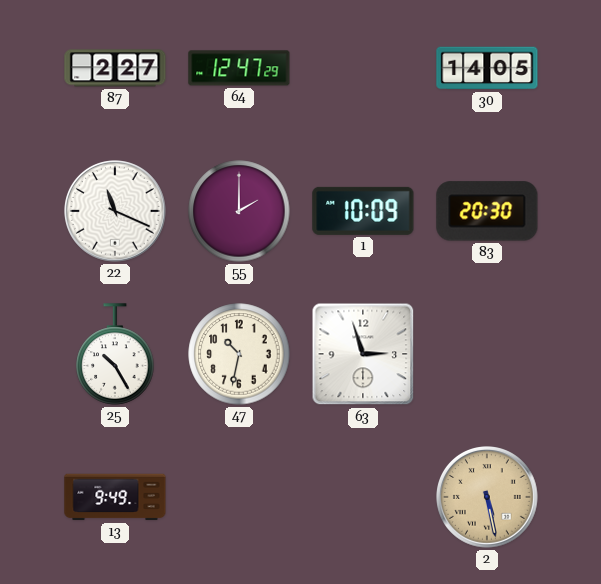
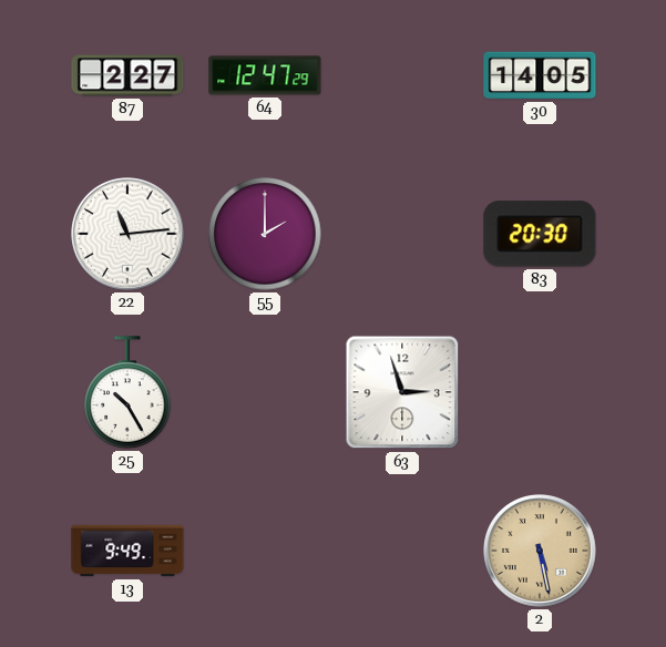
22: 11:19 -> 11:14 (129, 235)
1: 10:09 -> none (363, 211)
47: 10:32 -> none (239, 354)
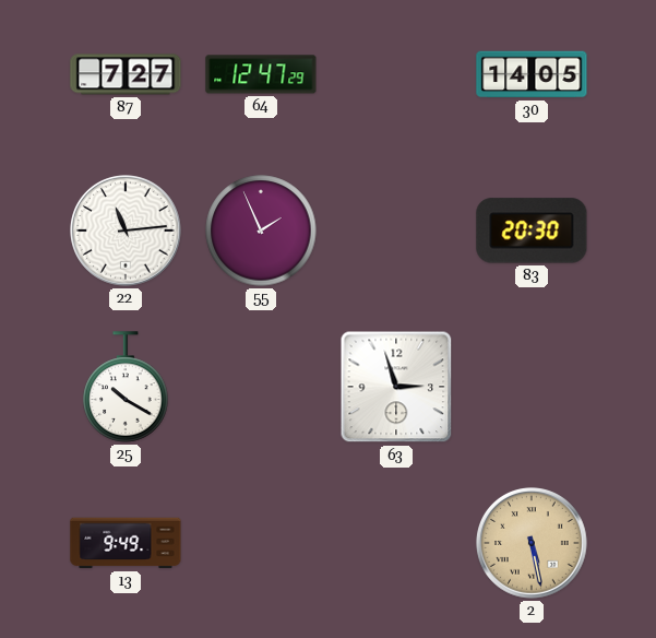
87: 2:27 -> 7:27 (126, 74)
55: 2:00 -> 1:56 (261, 231)
25: 10:25 -> 10:20 (126, 387)
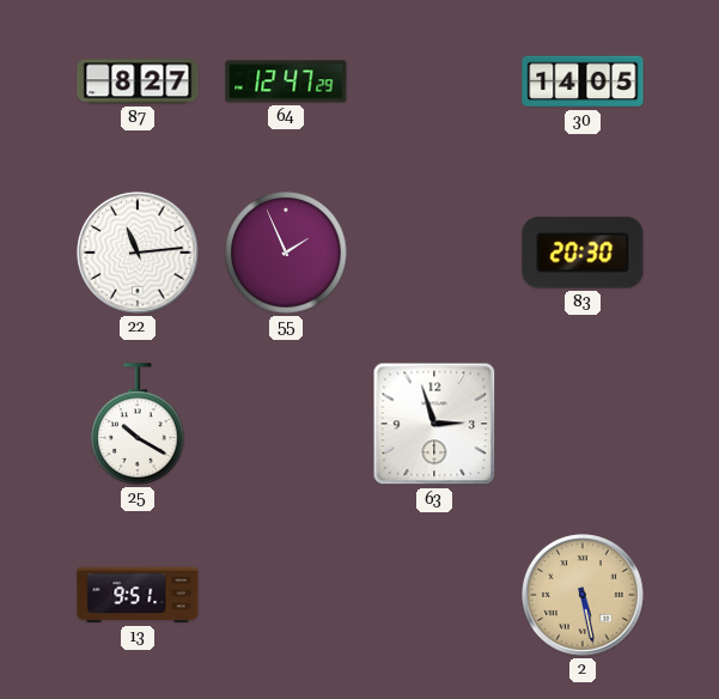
87: 7:27 -> 8:27 (138, 81)
13: 9:49 -> 9:51 (138, 595)
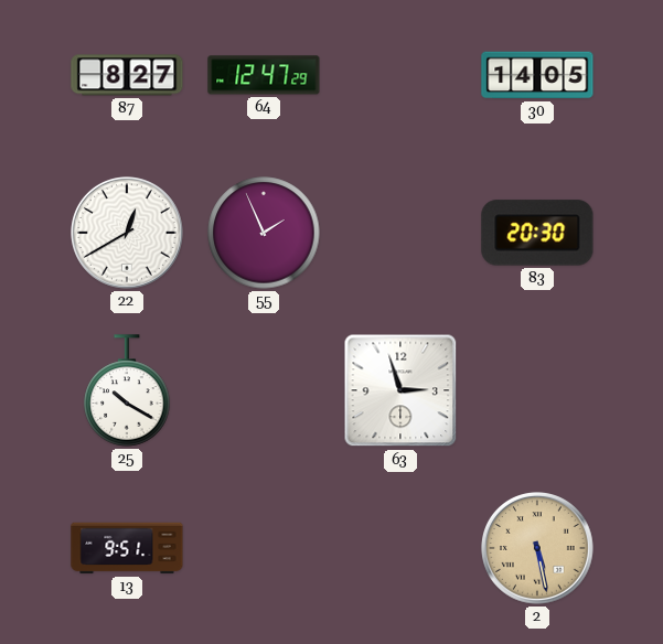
22: 11:14 -> 12:40 (128, 234)
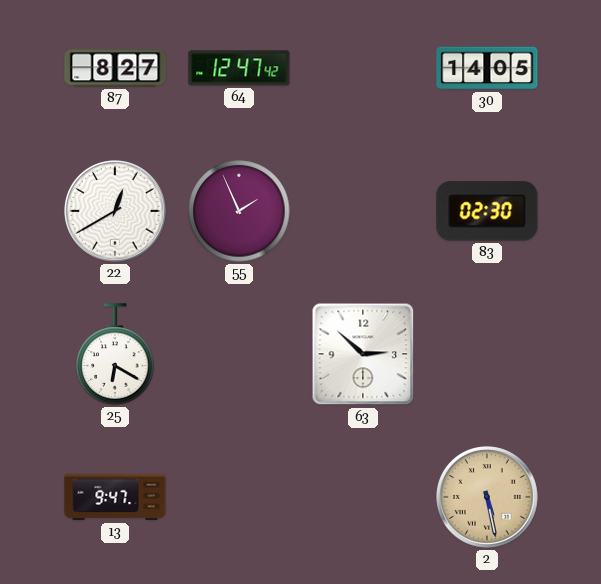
64: 12:47:29 -> 12:47:42 (239, 68)
83: 20:30 -> 02:30 (487, 211)
25: 10:20 -> 6:20 (115, 354)
63: 2:57 -> 2:52 (363, 354)
13: 9:51 -> 9:47 (115, 497)
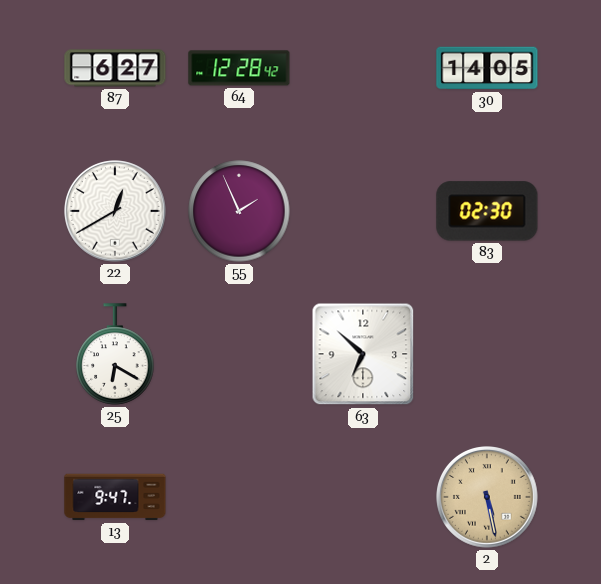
87: 8:27 -> 6:27 (115, 68)
64: 12:47 -> 12:28 (239, 68)
63: 2:52 -> 6:52 (363, 354)
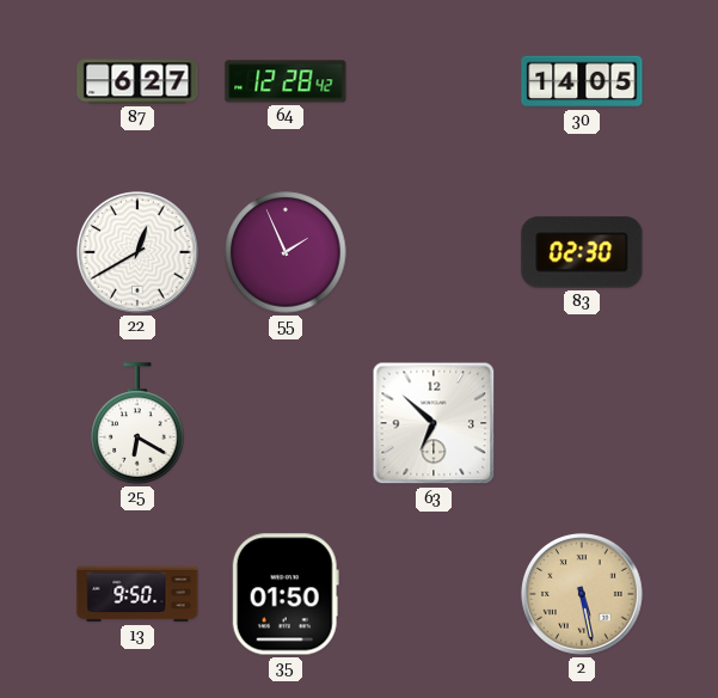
13: 9:47 -> 9:50 (137, 594)
35: none -> 01:50 (286, 594)
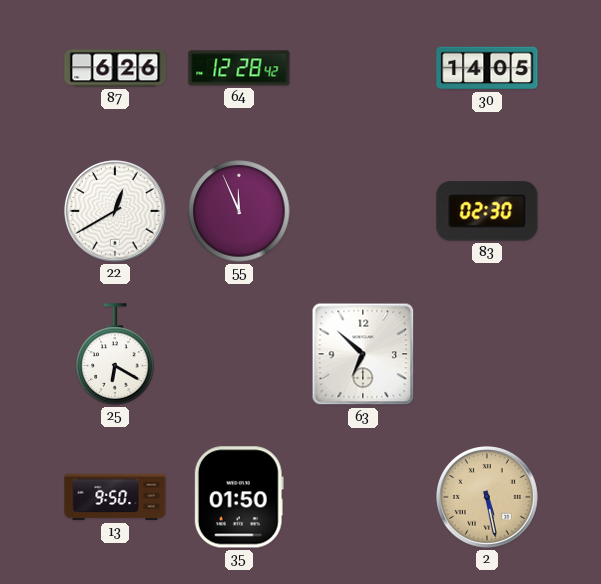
87: 6:27 -> 6:26 (115, 68)
55: 1:56 -> 11:56 (239, 211)
